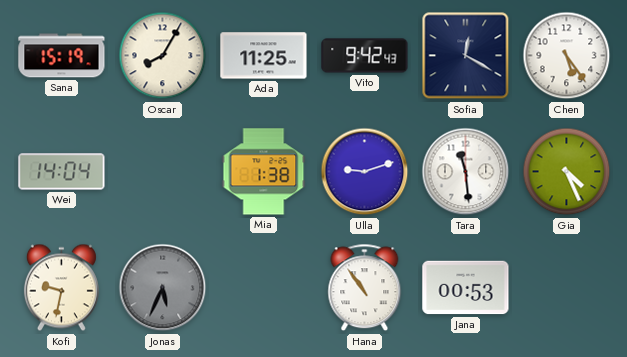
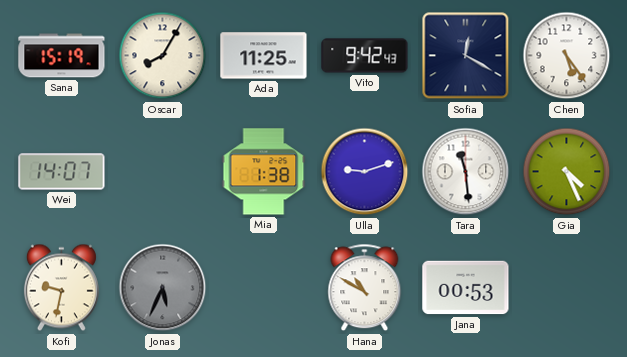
Wei: 14:04 -> 14:07 (62, 172)
Hana: 10:54 -> 10:50 (365, 288)
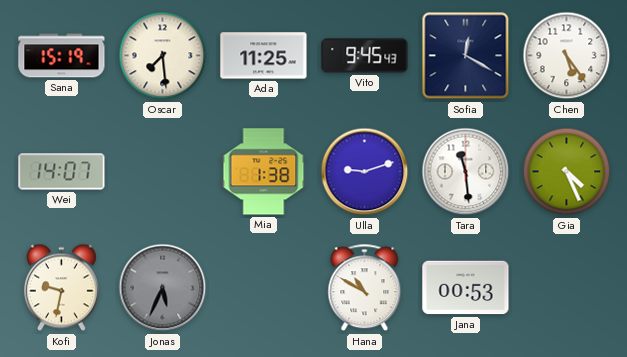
Oscar: 8:05 -> 7:29 (163, 56)
Vito: 9:42 -> 9:45 (365, 56)
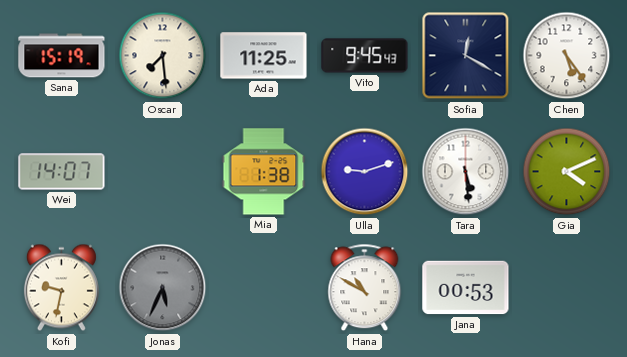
Tara: 11:29 -> 5:29 (466, 172)
Gia: 4:26 -> 4:11 (567, 172)
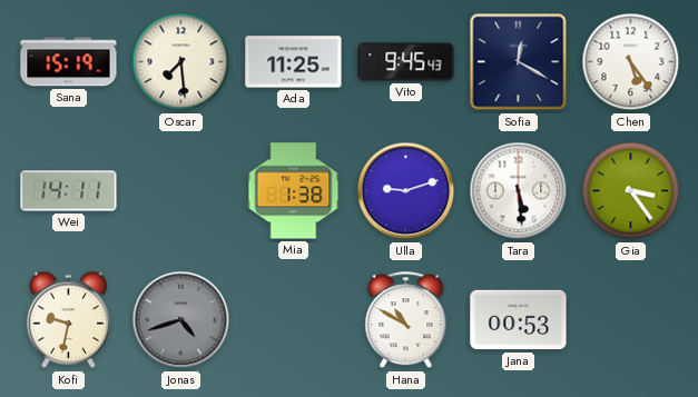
Wei: 14:07 -> 14:11 (69, 191)
Gia: 4:11 -> 3:24 (631, 191)
Jonas: 5:34 -> 4:42 (181, 320)
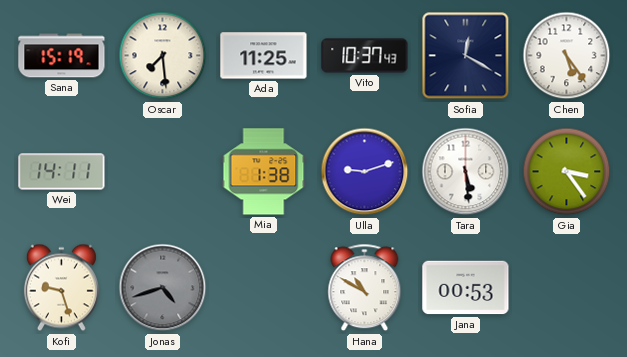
Vito: 9:45 -> 10:37 (365, 56)
Kofi: 9:32 -> 9:27 (61, 288)
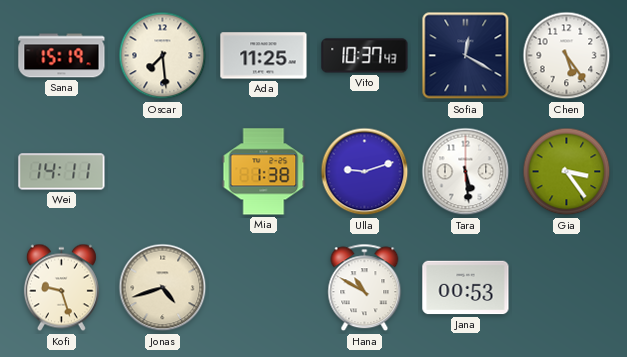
Jonas dial: grey -> cream (163, 288)
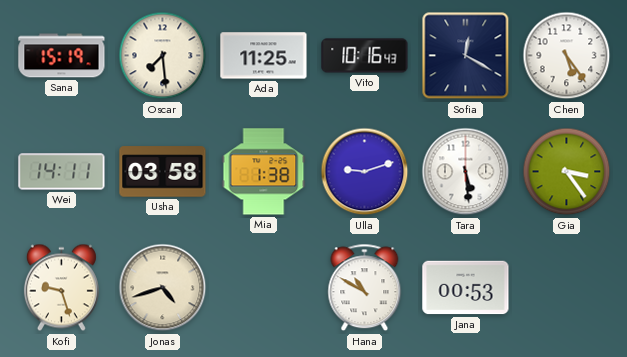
Vito: 10:37 -> 10:16 (365, 56)
Usha: none -> 03:58 (163, 172)
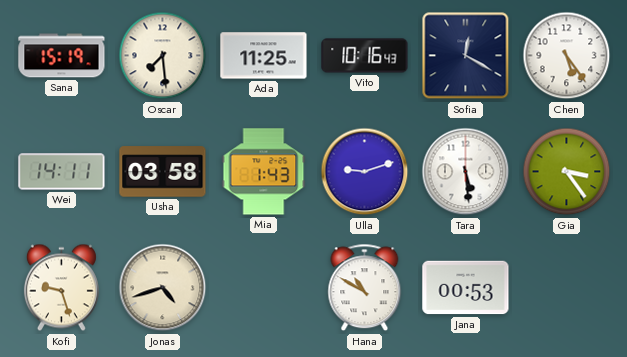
Mia: 1:38 -> 1:43 (264, 172)
